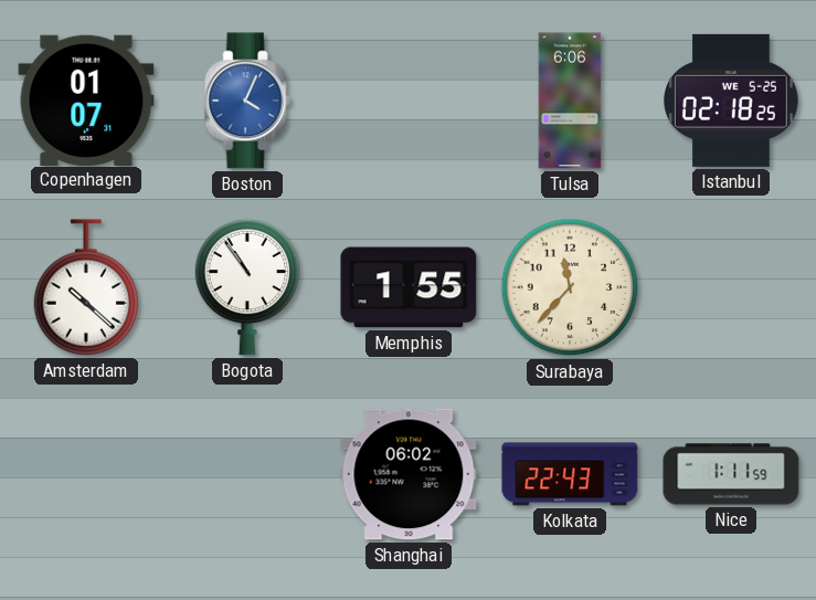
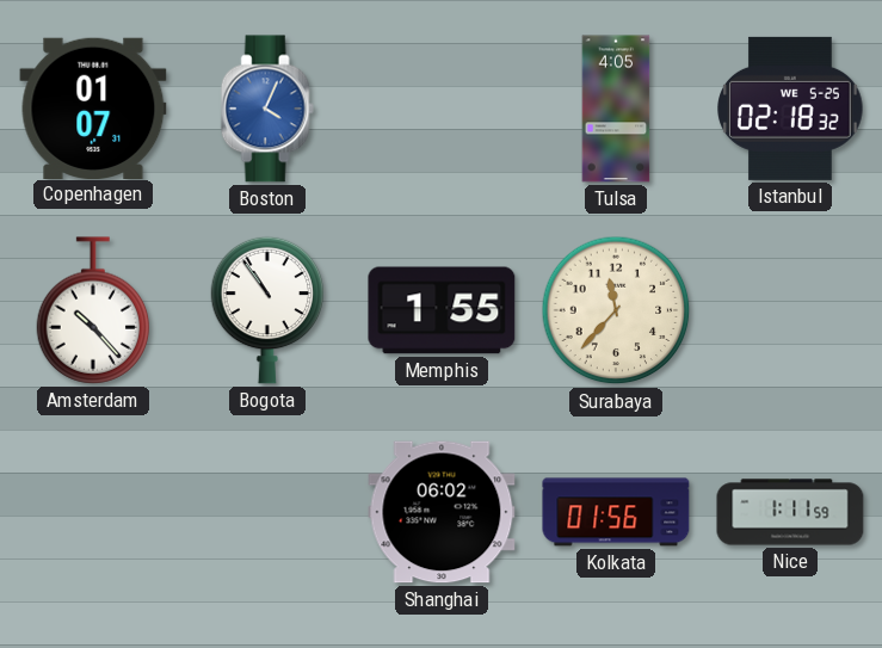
Tulsa: 6:06 -> 4:05 (616, 109)
Istanbul: 02:18:25 -> 02:18:32 (790, 109)
Amsterdam: 10:22 -> 10:23 (93, 310)
Kolkata: 22:43 -> 01:56 (616, 512)
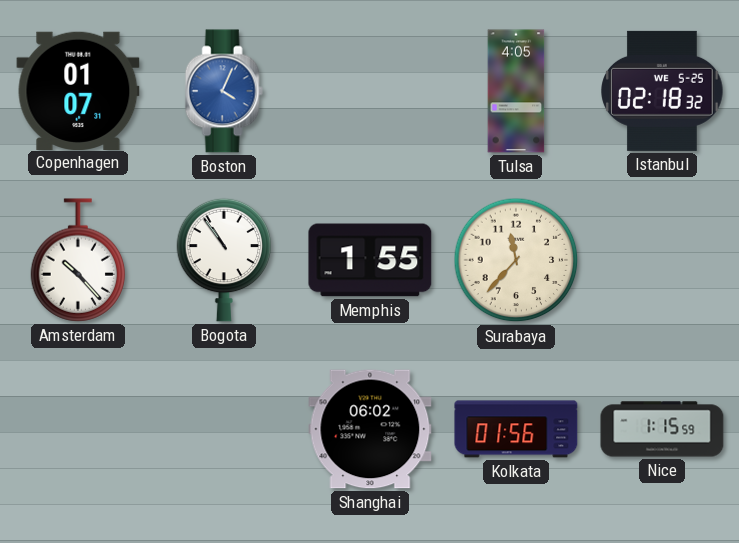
Nice: 1:11 -> 1:15 (662, 429)
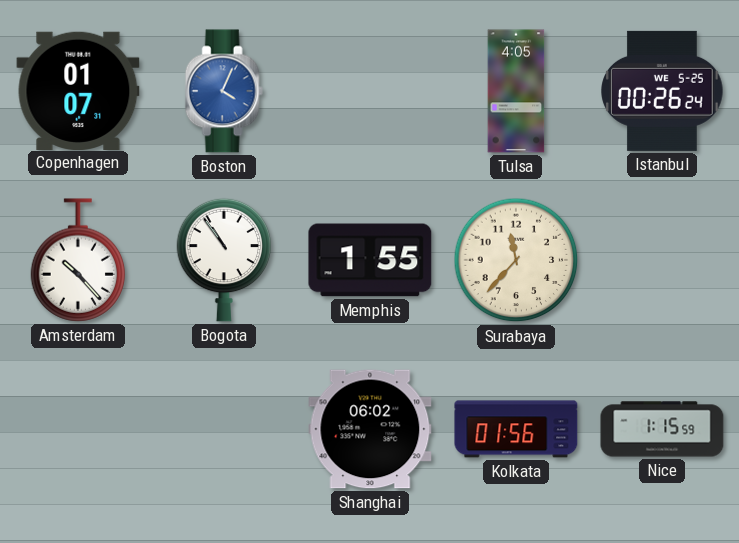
Istanbul: 02:18 -> 00:26 (662, 91)
